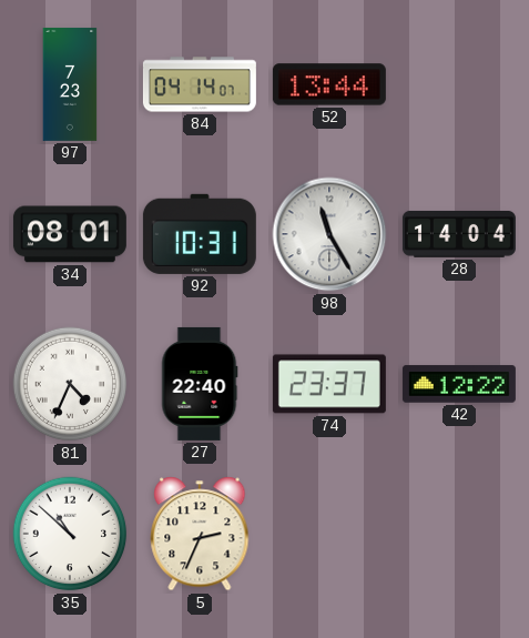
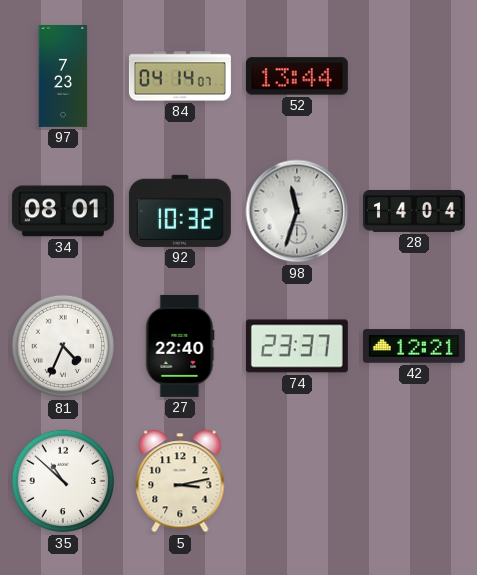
92: 10:31 -> 10:32 (180, 211)
98: 11:25 -> 11:33 (297, 211)
42: 12:22 -> 12:21 (414, 346)
5: 2:34 -> 3:13 (180, 481)
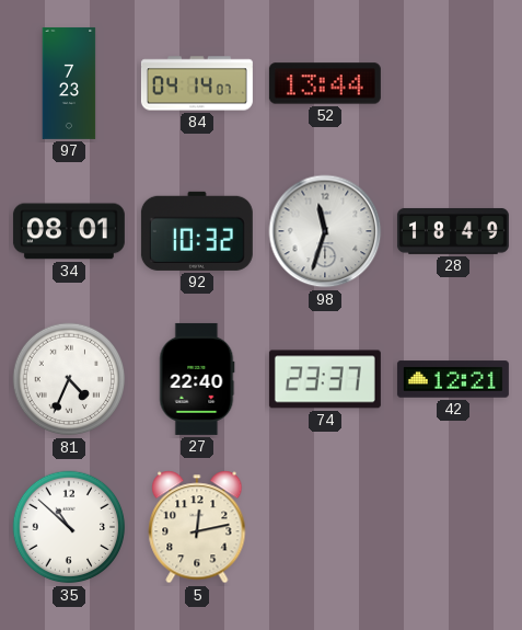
28: 14:04 -> 18:49 (453, 231)
5: 3:13 -> 12:13 (197, 527)
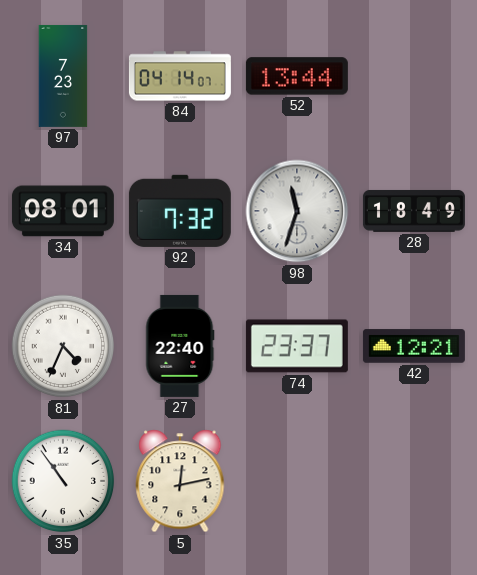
92: 10:32 -> 7:32 (180, 211)
35: 10:52 -> 10:54 (63, 481)
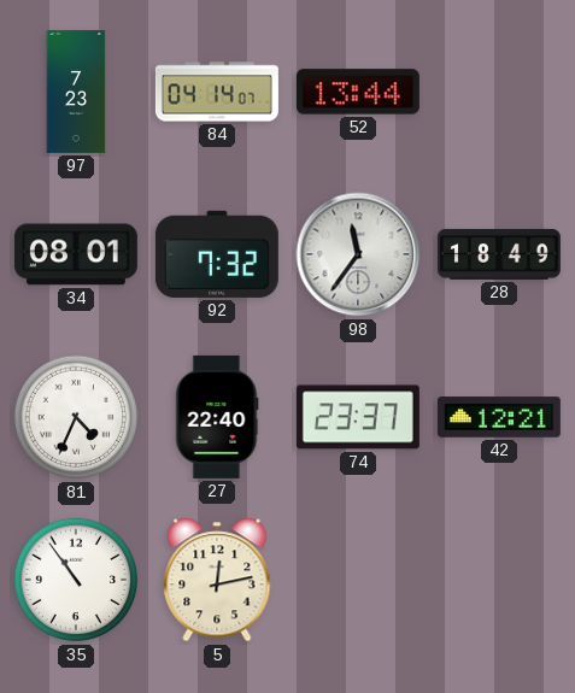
98: 11:33 -> 11:36 (358, 254)
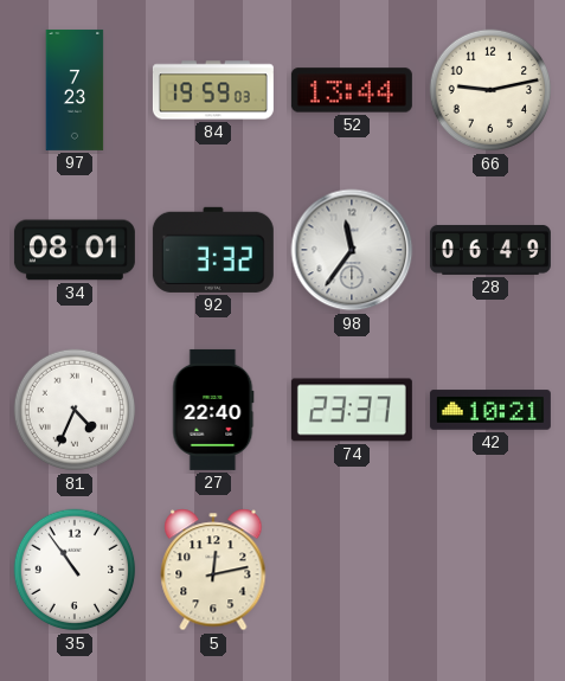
84: 04:14 -> 19:59 (213, 90)
66: none -> 9:13 (490, 90)
92: 7:32 -> 3:32 (213, 250)
28: 18:49 -> 06:49 (490, 250)
42: 12:21 -> 10:21 (490, 410)
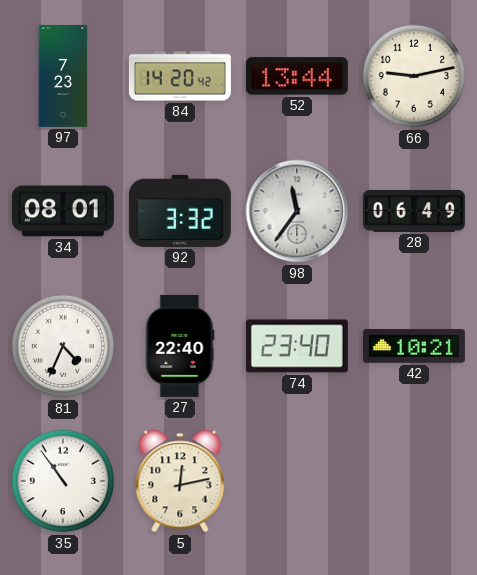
84: 19:59 -> 14:20 (180, 76)
74: 23:37 -> 23:40 (297, 346)
